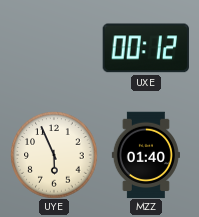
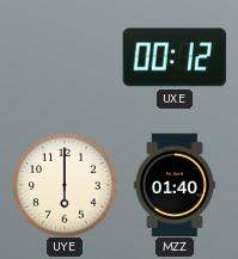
UYE: 5:56 -> 6:00 (65, 185)
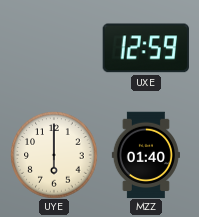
UXE: 00:12 -> 12:59 (146, 48)
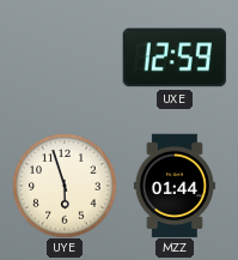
UYE: 6:00 -> 5:57 (65, 186)
MZZ: 01:40 -> 01:44 (175, 186)
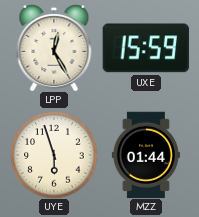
LPP: none -> 12:25 (54, 48)
UXE: 12:59 -> 15:59 (146, 48)
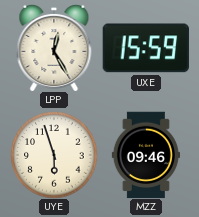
MZZ: 01:44 -> 09:46 (146, 155)
